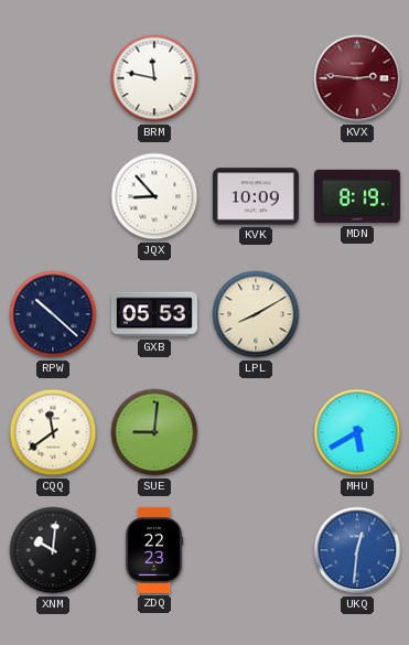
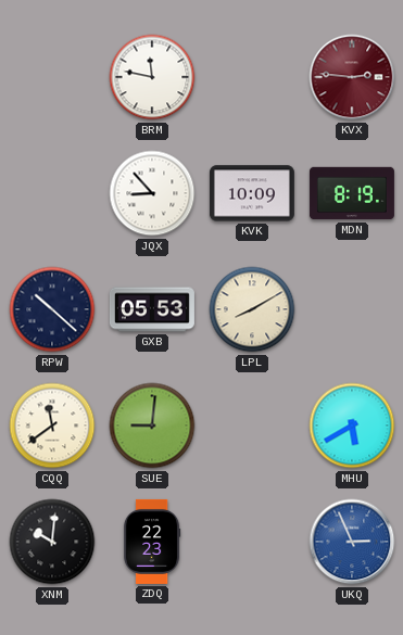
UKQ: 12:31 -> 2:56 (352, 542)
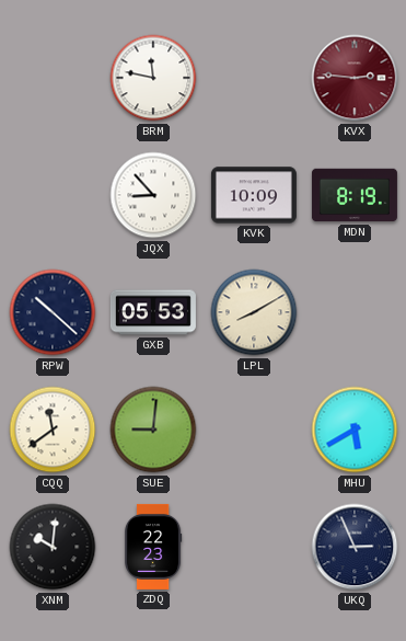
UKQ dial: blue -> navy (355, 547)
